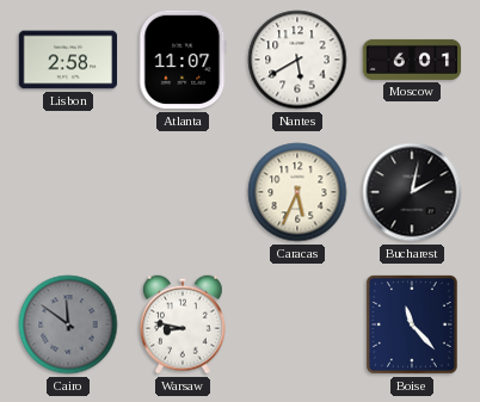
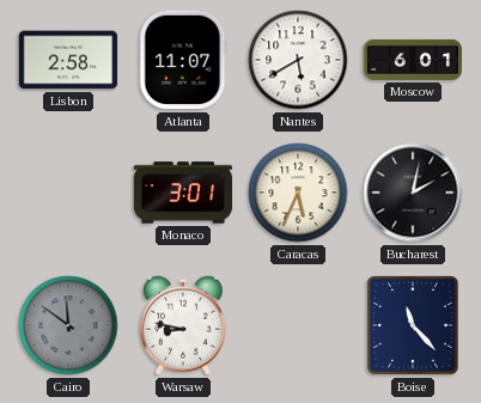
Monaco: none -> 3:01 (183, 193)
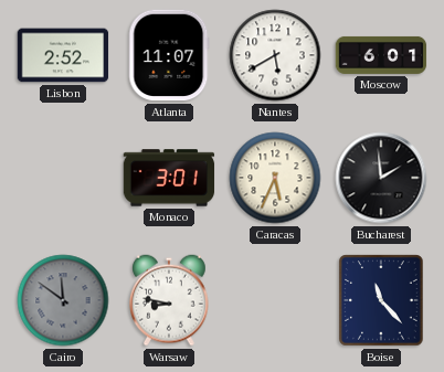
Lisbon: 2:58 -> 2:52 (63, 55)
Bucharest: 2:02 -> 1:59 (381, 178)
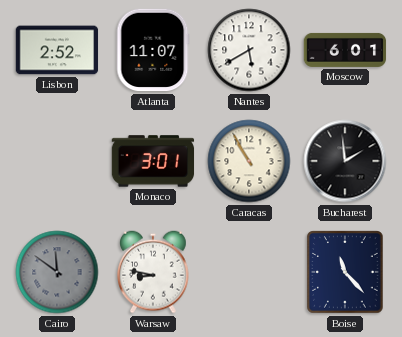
Caracas: 5:34 -> 10:55 (249, 161)
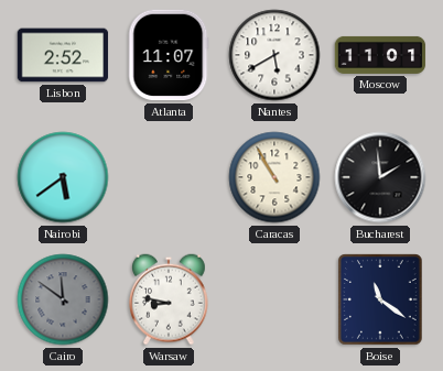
Moscow: 6:01 -> 11:01 (380, 55)
Nairobi: none -> 5:39 (63, 177)
Monaco: 3:01 -> none (153, 161)
Boise: 11:23 -> 11:21 (381, 299)
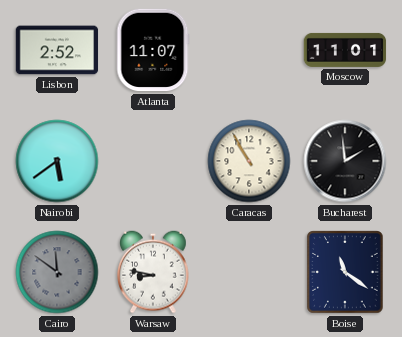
Nantes: 5:40 -> none (274, 55)
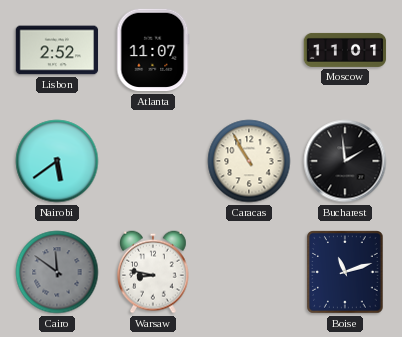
Boise: 11:21 -> 11:12 (346, 272)
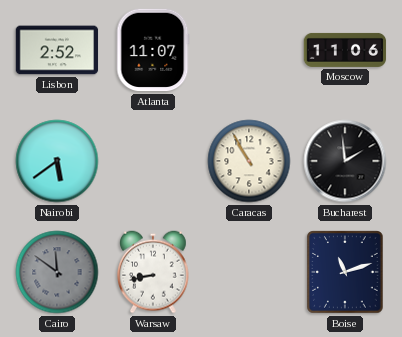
Moscow: 11:01 -> 11:06 (345, 50)
Warsaw: 8:47 -> 8:43 (154, 272)
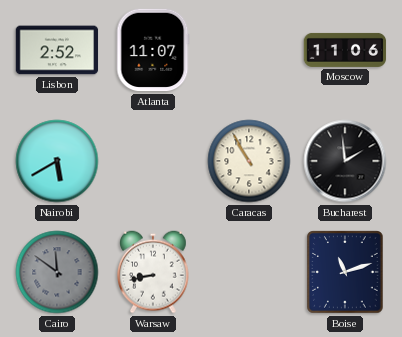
Nairobi: 5:39 -> 5:40 (57, 161)
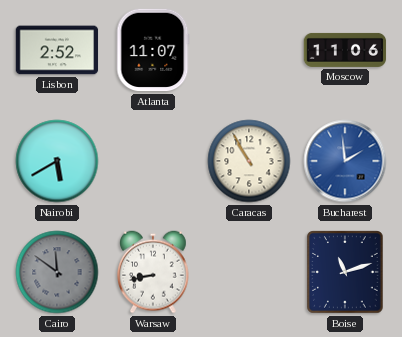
Bucharest dial: black -> blue (345, 161)
